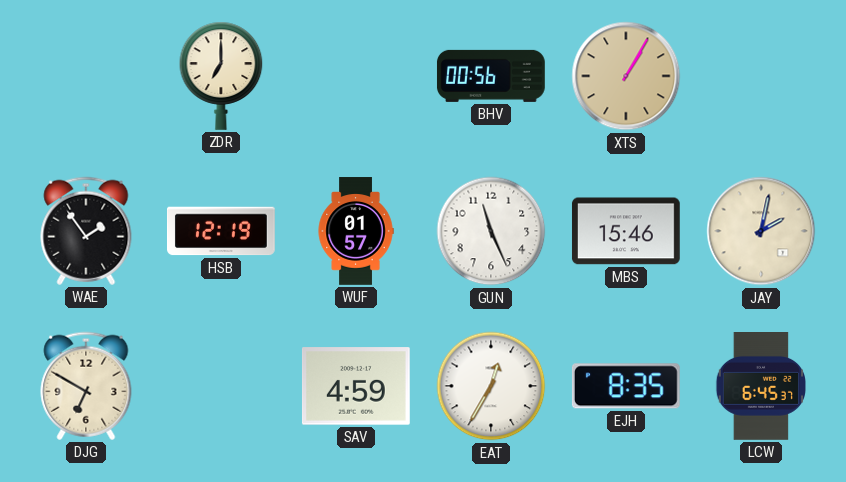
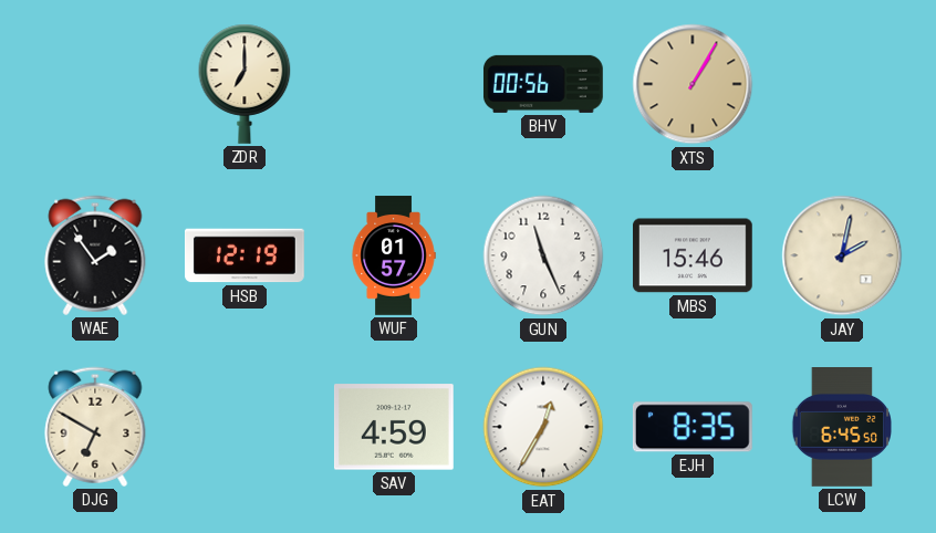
LCW: 6:45:37 -> 6:45:50 (841, 428)
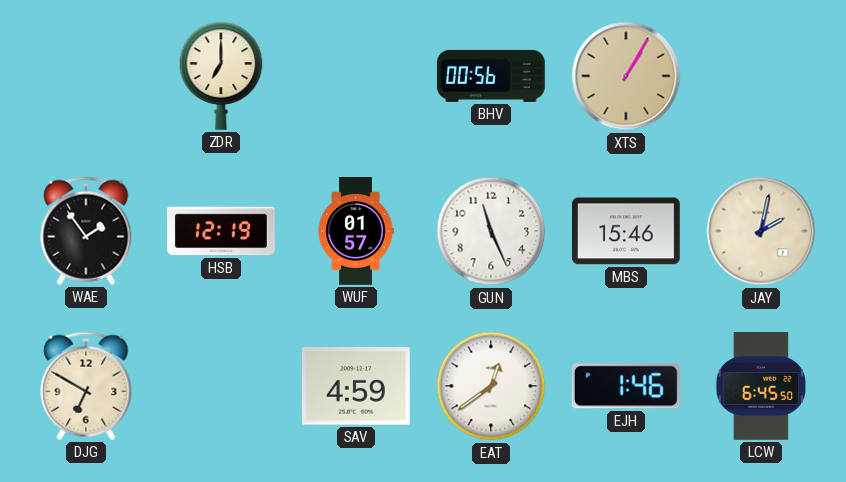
EAT: 12:35 -> 12:39 (491, 386)
EJH: 8:35 -> 1:46 (626, 386)
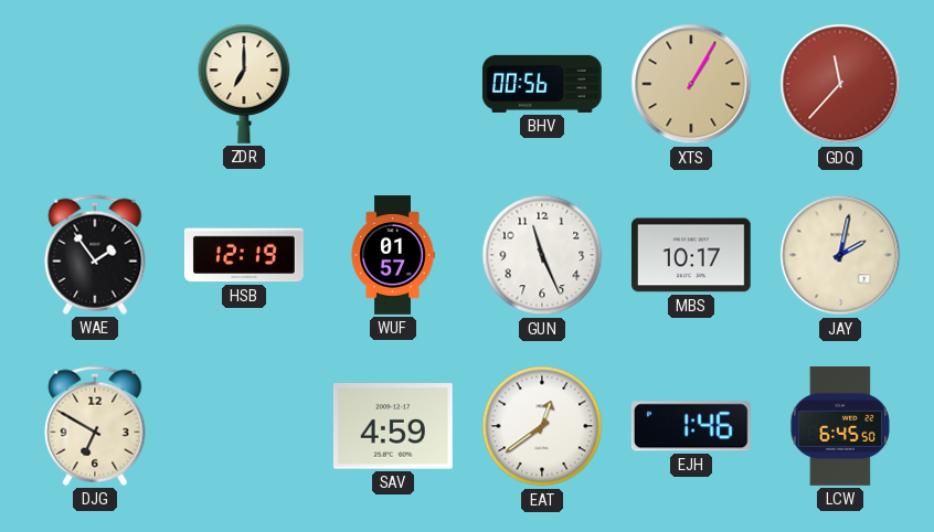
GDQ: none -> 11:37 (840, 84)
MBS: 15:46 -> 10:17 (691, 255)
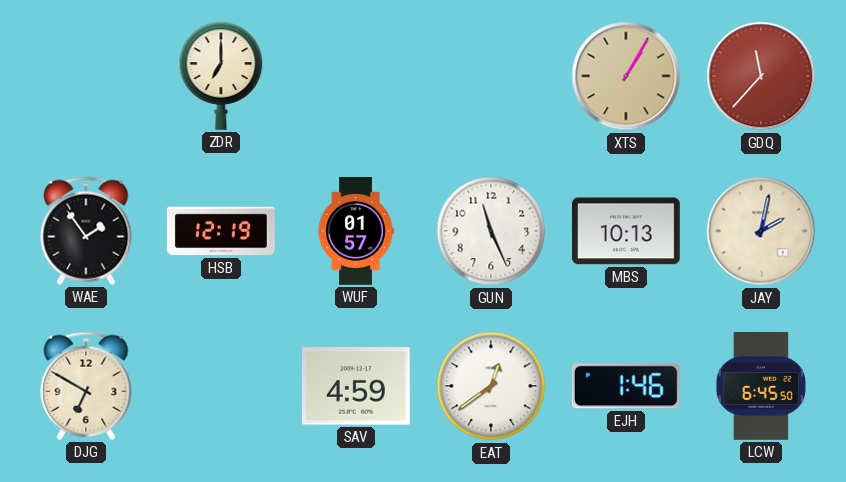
BHV: 00:56 -> none (542, 84)
MBS: 10:17 -> 10:13 (626, 231)
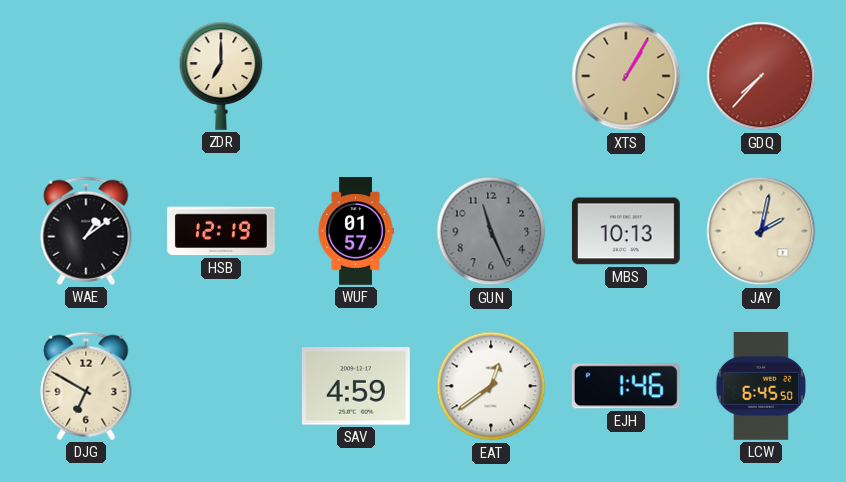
GDQ: 11:37 -> 7:37 (761, 76)
WAE: 1:54 -> 1:09 (86, 231)
GUN dial: white -> grey (491, 231)
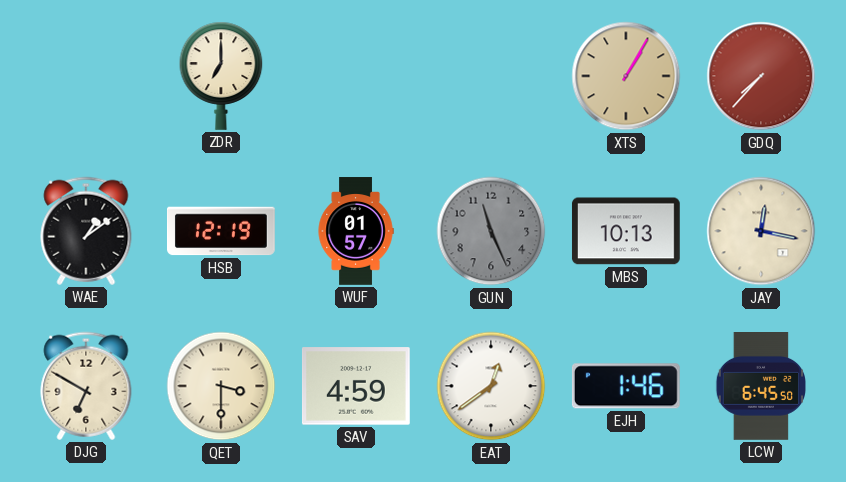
JAY: 2:02 -> 12:17 (761, 231)
QET: none -> 3:30 (221, 386)
